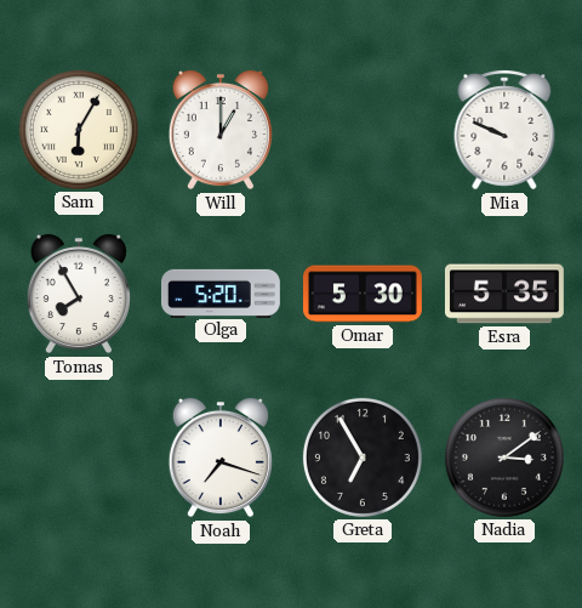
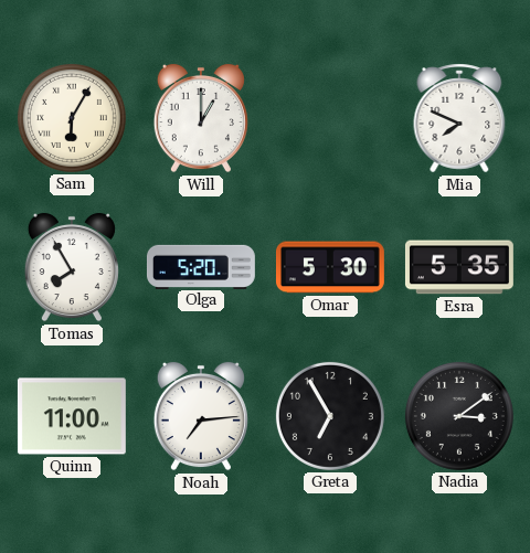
Mia: 9:49 -> 7:49 (459, 118)
Quinn: none -> 11:00 (72, 416)
Noah: 7:18 -> 7:14 (201, 416)
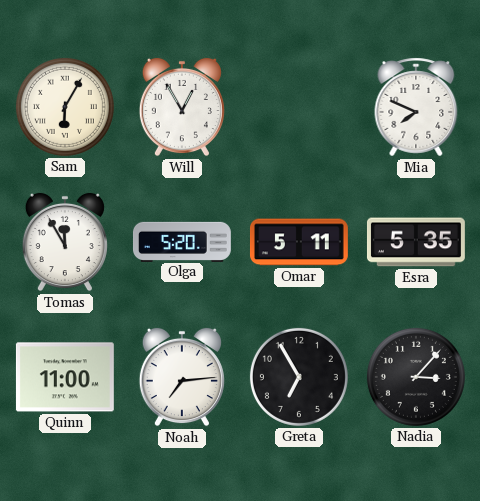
Will: 1:00 -> 12:55 (182, 107)
Tomas: 7:55 -> 11:55 (65, 242)
Omar: 5:30 -> 5:11 (299, 242)
Nadia: 3:09 -> 3:07 (416, 377)
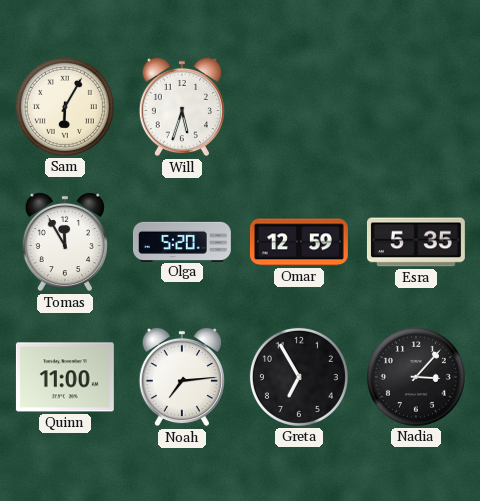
Will: 12:55 -> 5:33 (182, 107)
Mia: 7:49 -> none (416, 107)
Omar: 5:11 -> 12:59 (299, 242)
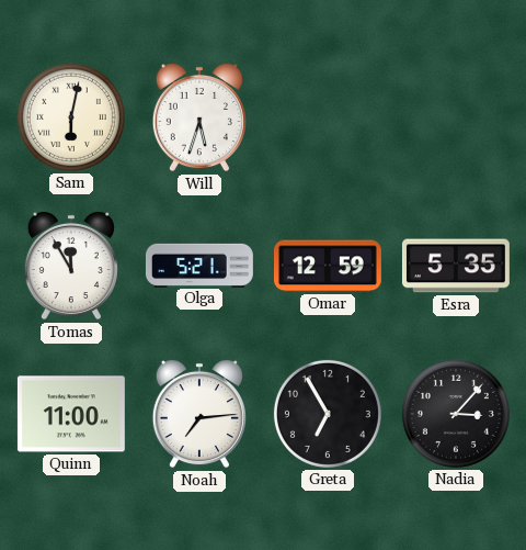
Sam: 6:05 -> 6:02 (71, 117)
Olga: 5:20 -> 5:21 (199, 265)
